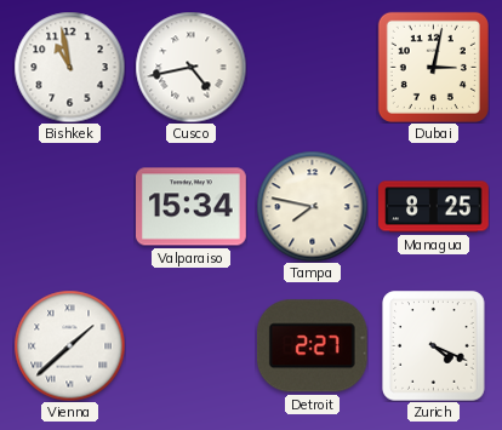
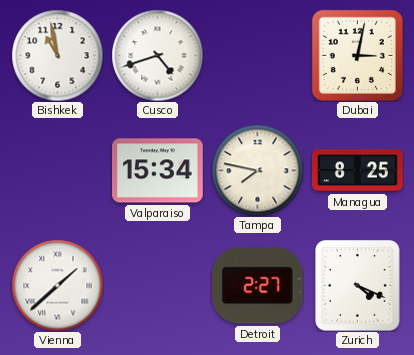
Cusco: 4:43 -> 4:42 (157, 55)
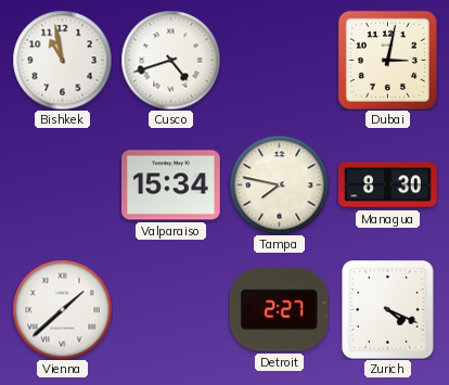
Managua: 8:25 -> 8:30 (388, 185)
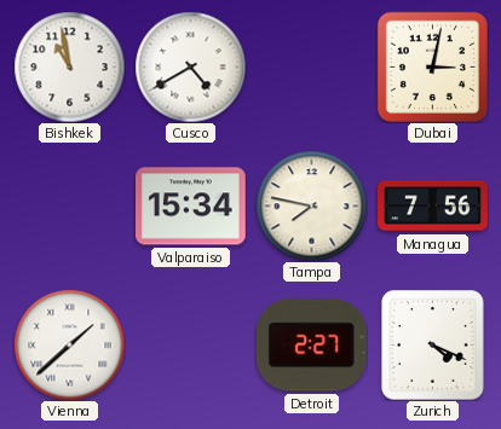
Cusco: 4:42 -> 4:40 (190, 66)
Managua: 8:30 -> 7:56 (433, 207)
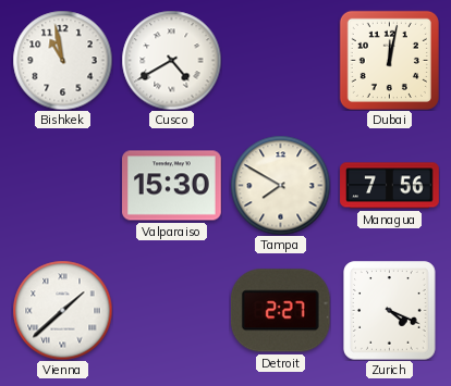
Dubai: 3:02 -> 12:02 (389, 60)
Valparaiso: 15:34 -> 15:30 (172, 186)
Tampa: 7:47 -> 7:50 (280, 185)
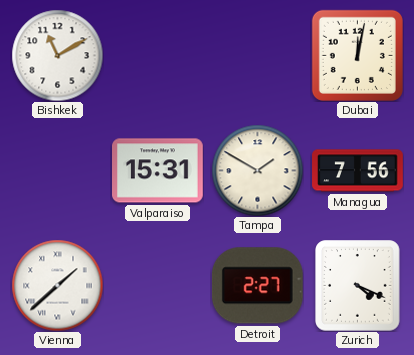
Bishkek: 10:58 -> 11:10 (57, 55)
Cusco: 4:40 -> none (171, 60)
Valparaiso: 15:30 -> 15:31 (158, 171)
Tampa: 7:50 -> 1:50 (257, 170)
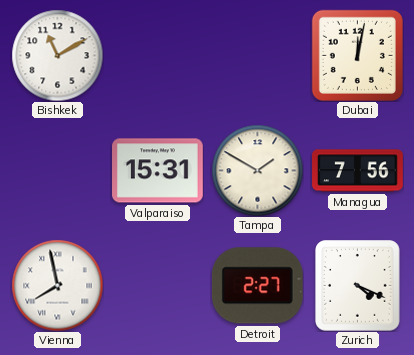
Vienna: 1:38 -> 7:58 (57, 285)
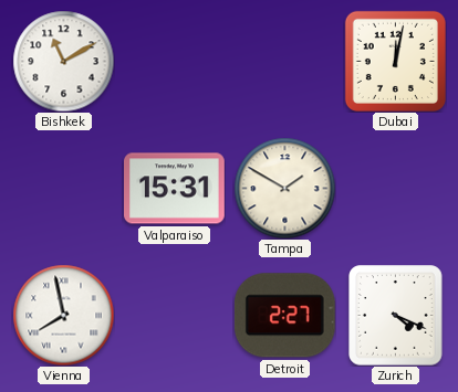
Managua: 7:56 -> none (358, 171)
